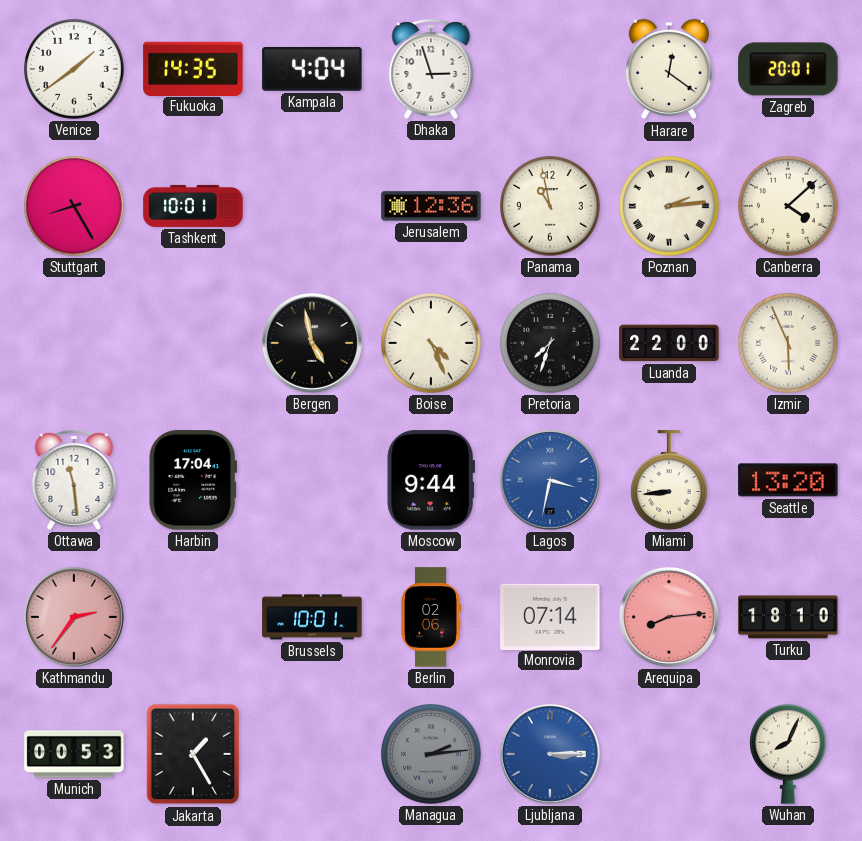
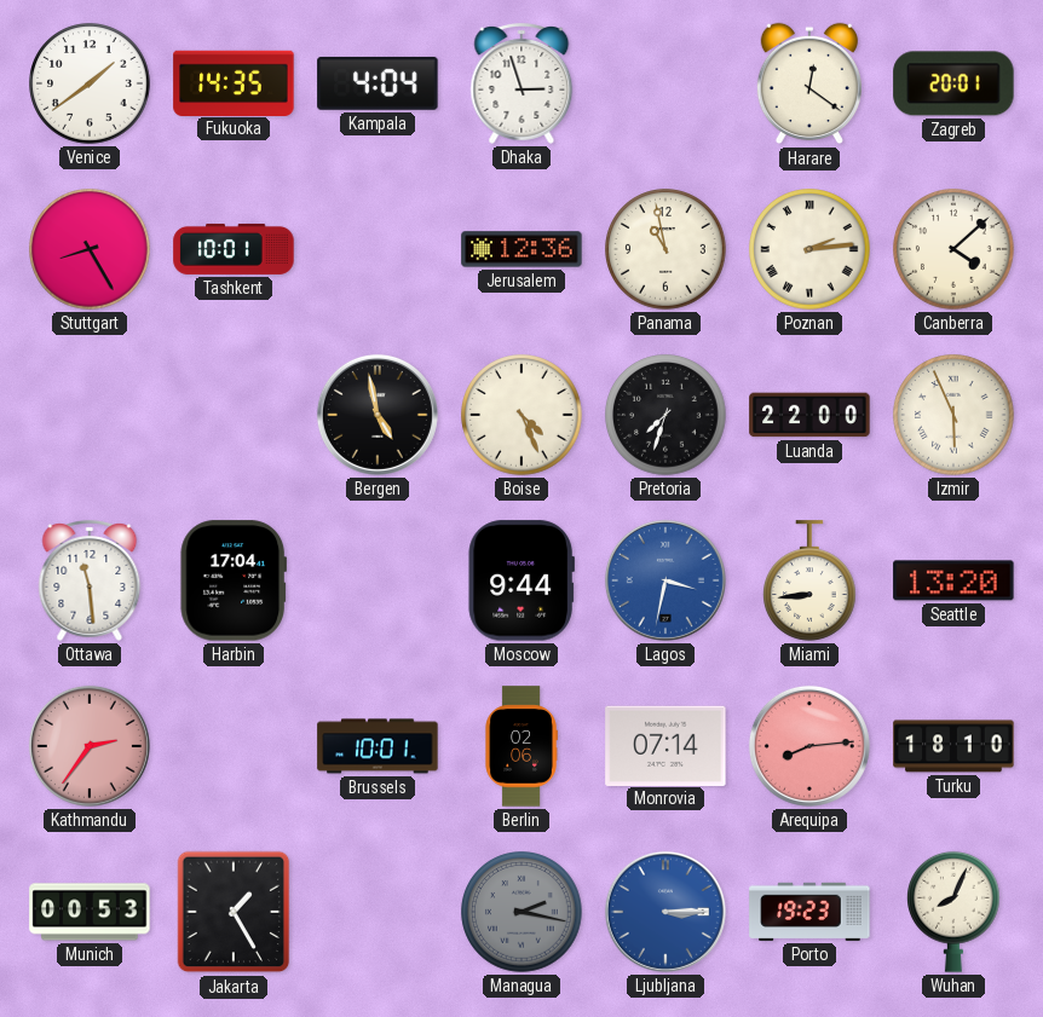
Managua: 2:14 -> 2:17 (521, 912)
Porto: none -> 19:23 (809, 912)
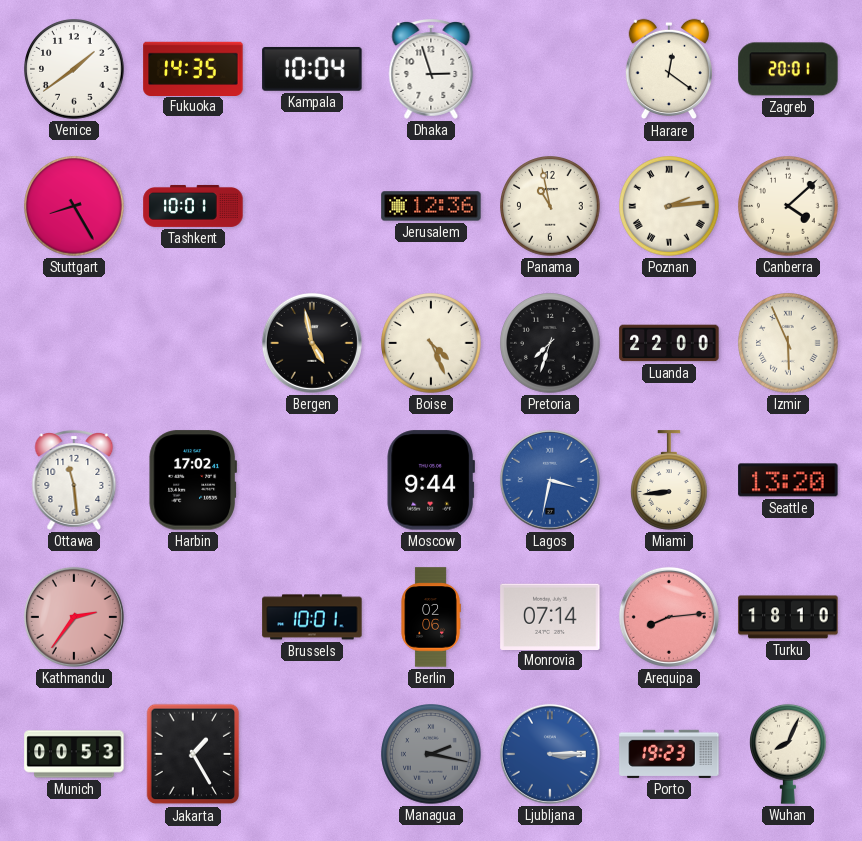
Kampala: 4:04 -> 10:04 (312, 69)
Harbin: 17:04 -> 17:02 (192, 480)
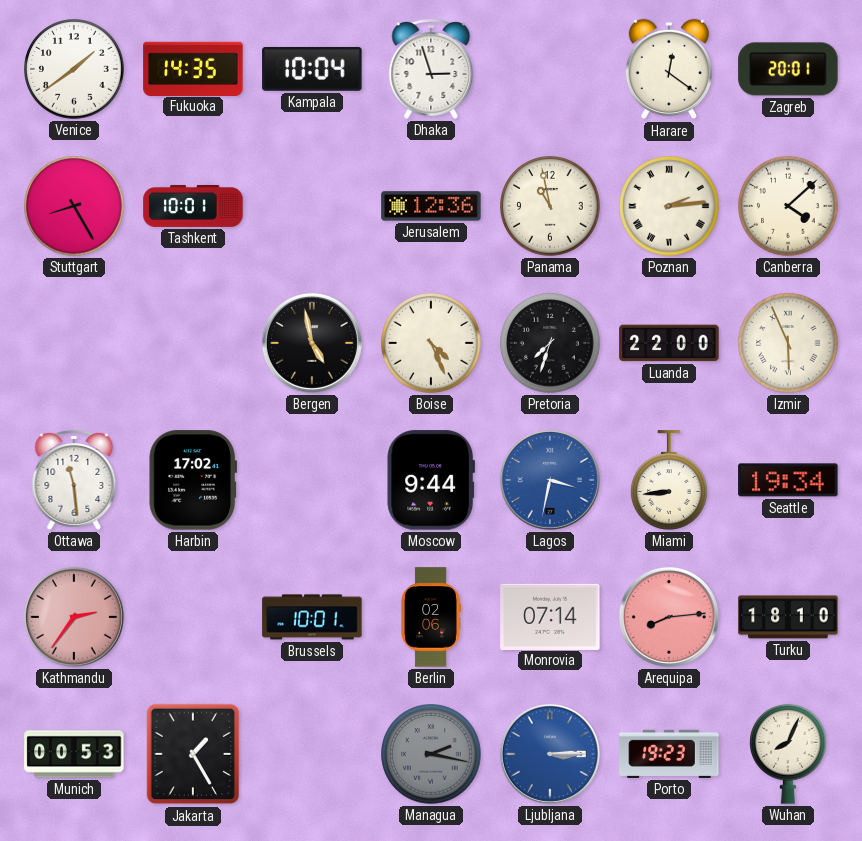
Seattle: 13:20 -> 19:34 (788, 480)
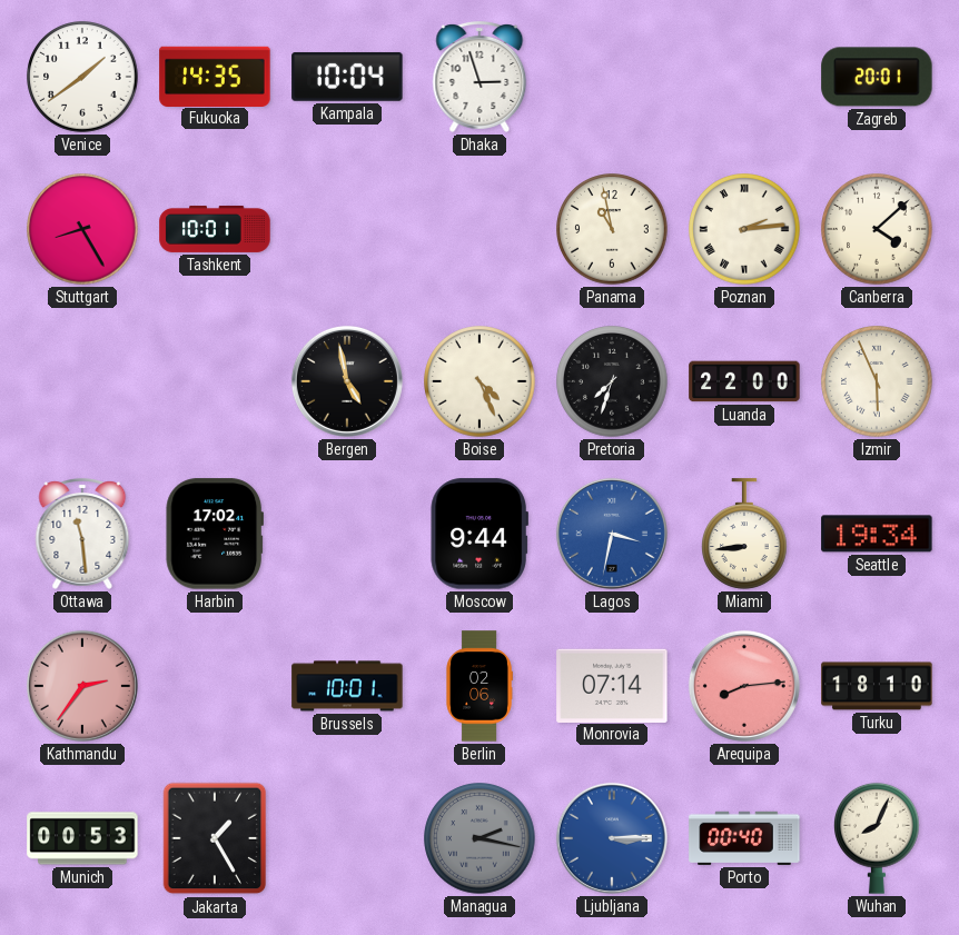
Harare: 12:21 -> none (669, 69)
Jerusalem: 12:36 -> none (431, 206)
Porto: 19:23 -> 00:40 (744, 838)
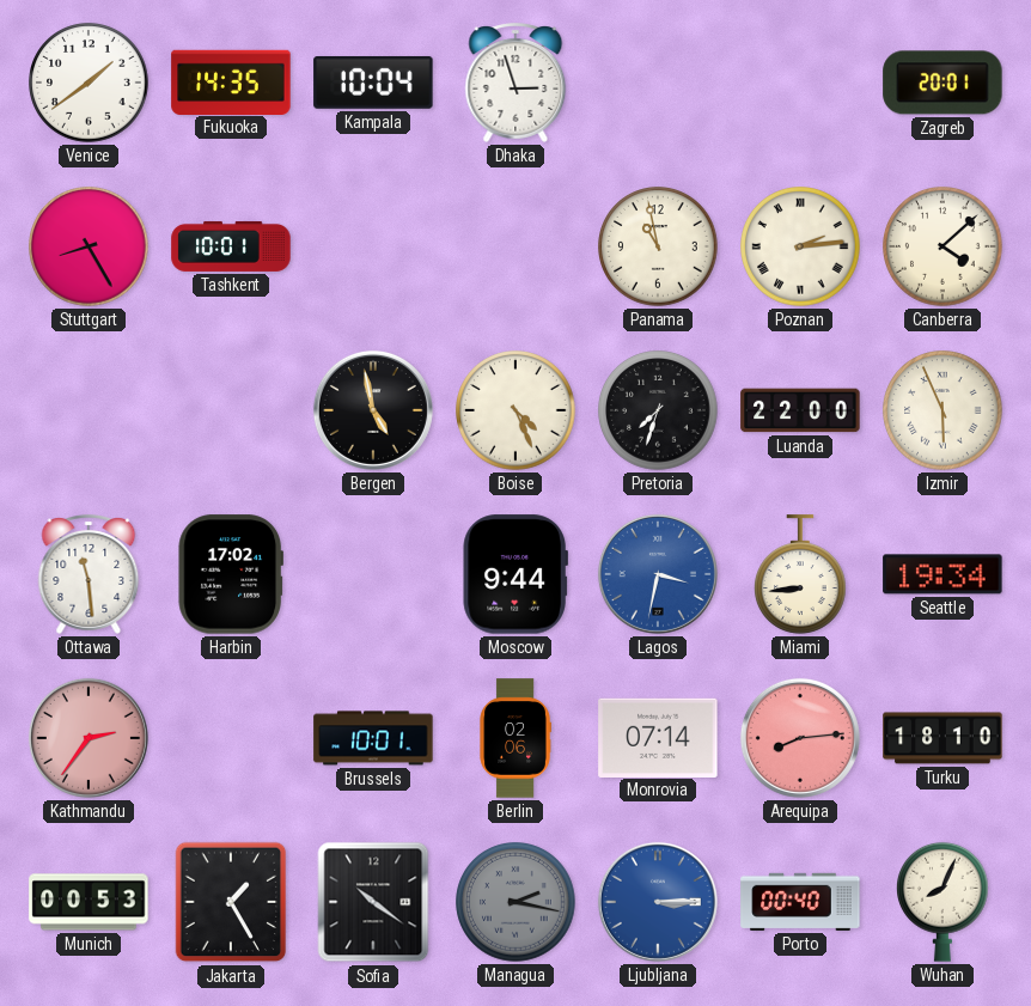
Sofia: none -> 10:21 (373, 902)
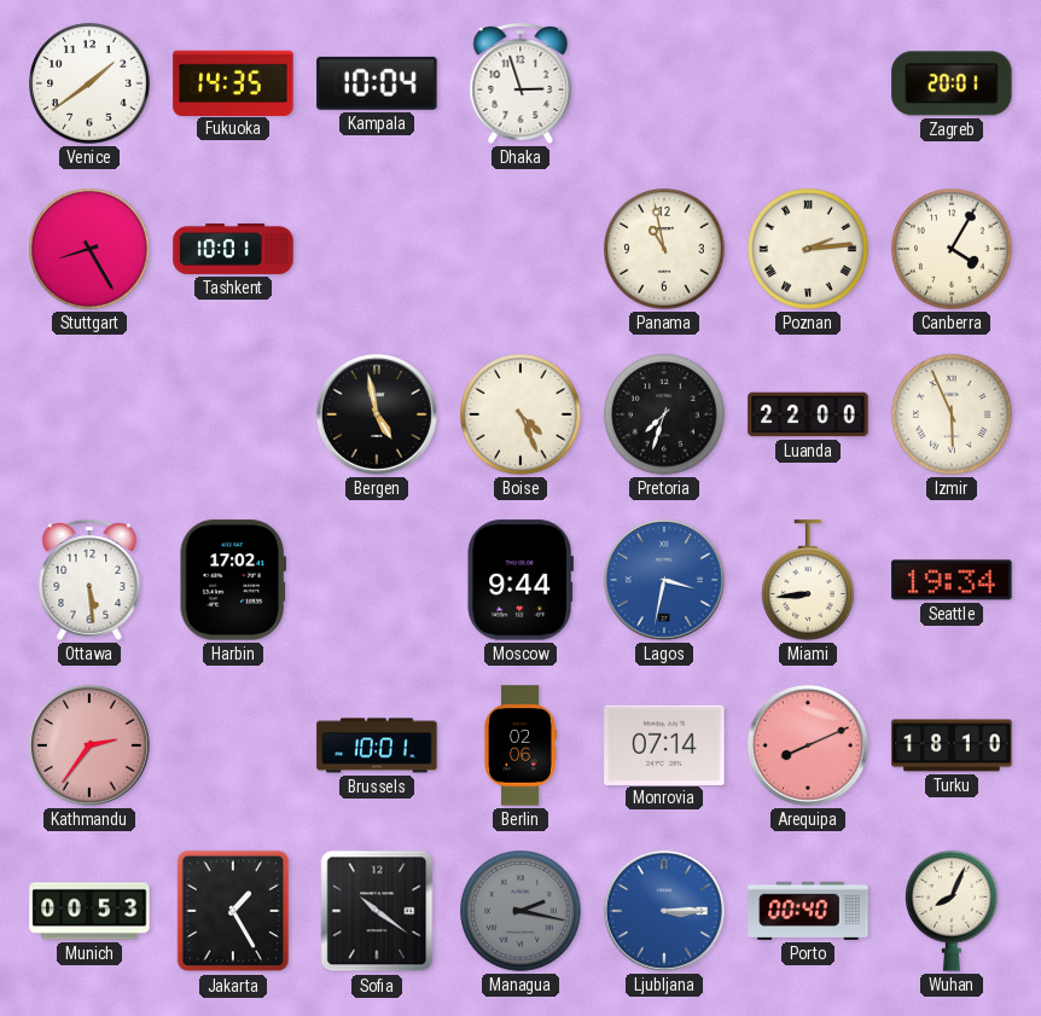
Canberra: 4:08 -> 4:05 (952, 249)
Ottawa: 11:29 -> 5:29 (89, 581)
Arequipa: 8:14 -> 8:11 (808, 745)
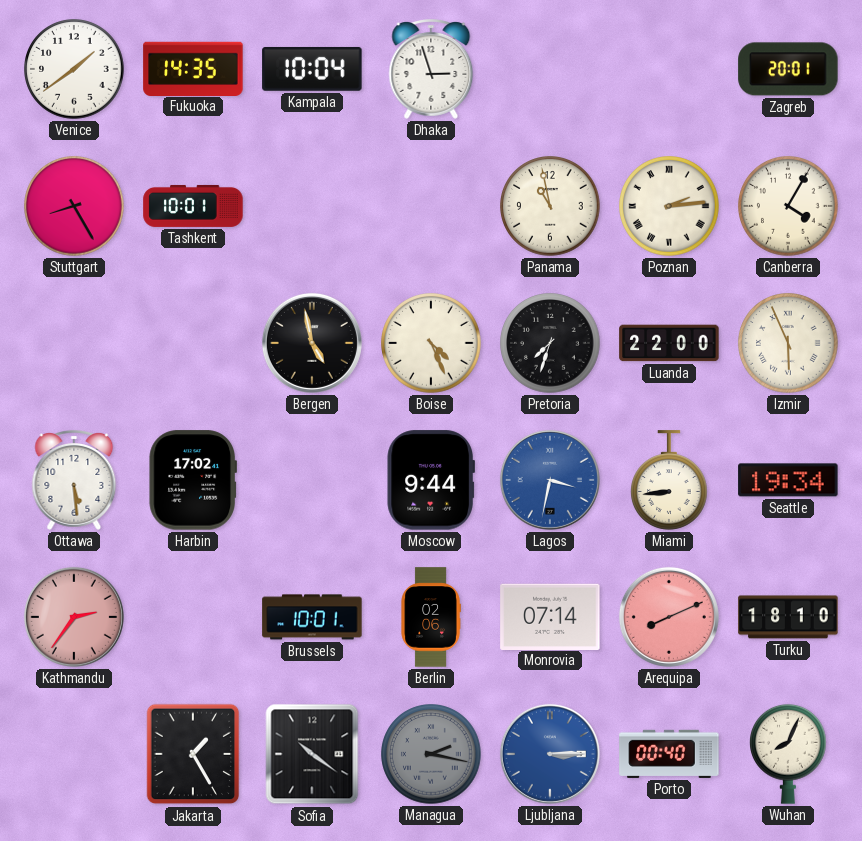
Munich: 00:53 -> none (89, 911)
